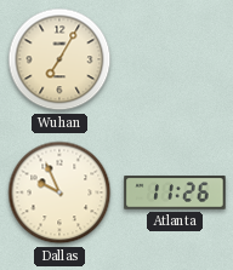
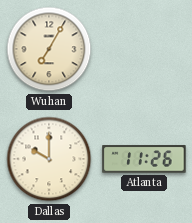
Dallas: 9:56 -> 10:00 (49, 159)
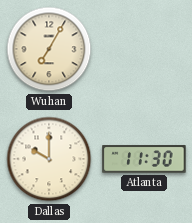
Atlanta: 11:26 -> 11:30 (144, 159)
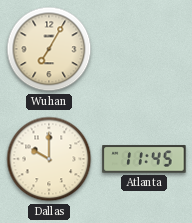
Atlanta: 11:30 -> 11:45 (144, 159)
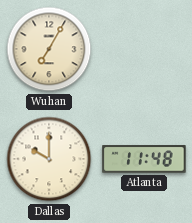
Atlanta: 11:45 -> 11:48 (144, 159)
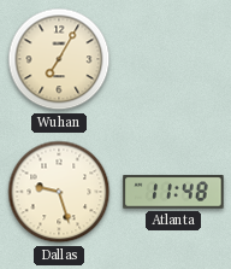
Dallas: 10:00 -> 9:27 (59, 192)
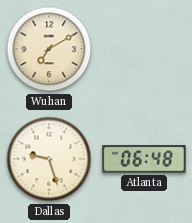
Wuhan: 7:05 -> 7:10 (49, 49)
Atlanta: 11:48 -> 06:48 (144, 159)
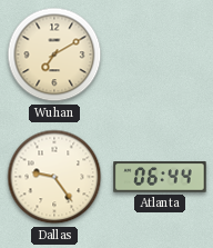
Dallas: 9:27 -> 9:24 (54, 177)
Atlanta: 06:48 -> 06:44 (160, 177)
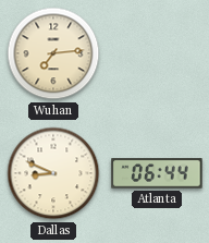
Wuhan: 7:10 -> 7:14 (53, 53)
Dallas: 9:24 -> 8:49 (53, 173)
